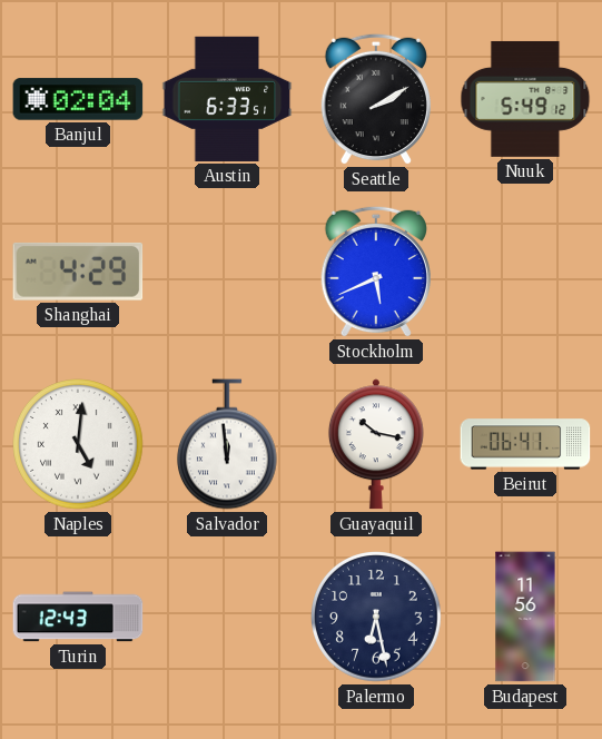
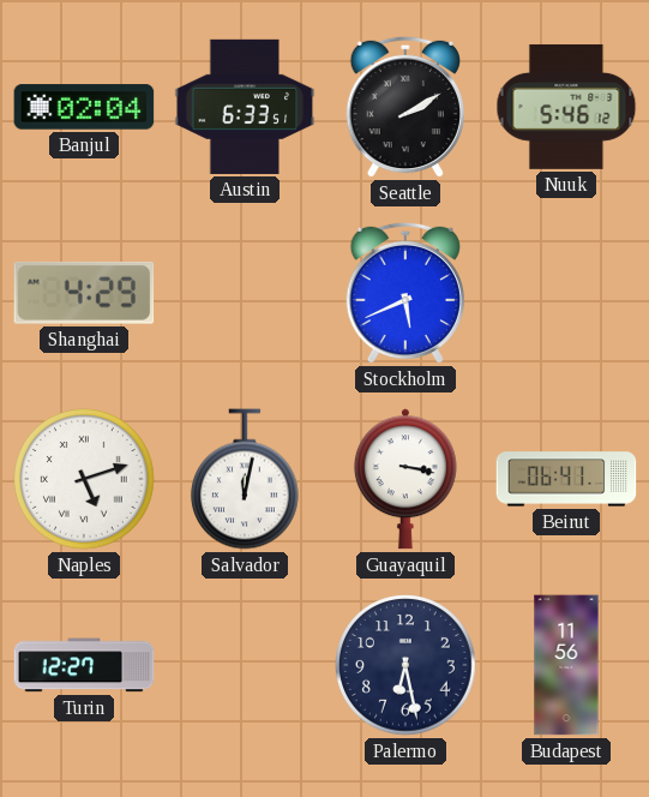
Nuuk: 5:49 -> 5:46 (566, 107)
Naples: 5:01 -> 5:12 (85, 480)
Salvador: 11:59 -> 12:02 (245, 479)
Guayaquil: 10:17 -> 3:17 (405, 479)
Turin: 12:43 -> 12:27 (84, 665)
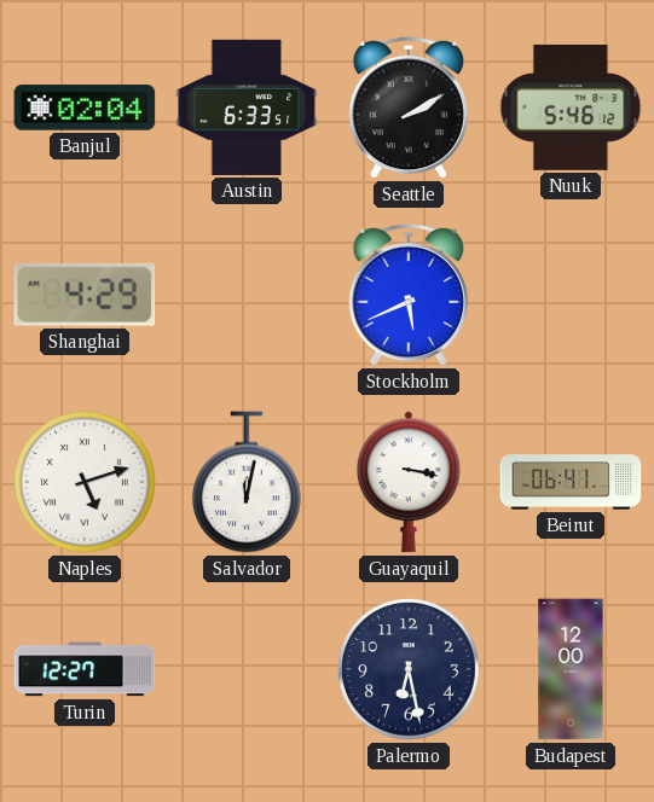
Budapest: 11:56 -> 12:00 (571, 669)
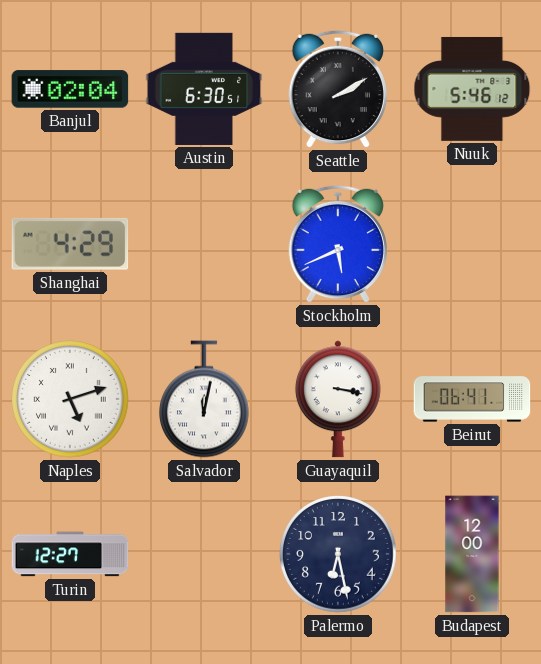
Austin: 6:33 -> 6:30 (204, 89)
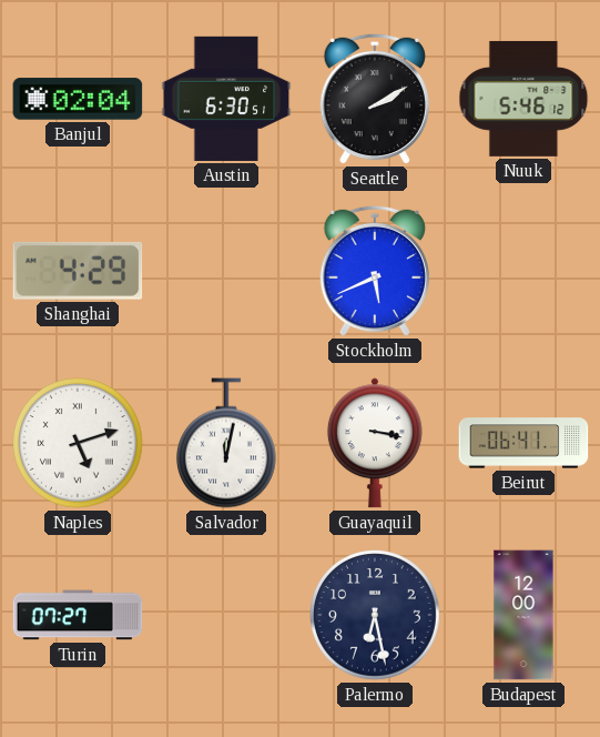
Turin: 12:27 -> 07:27 (78, 615)
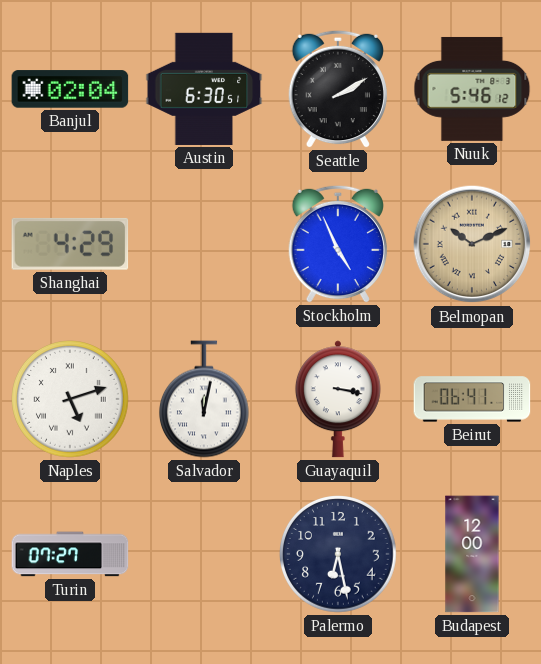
Stockholm: 5:41 -> 4:56 (338, 244)
Belmopan: none -> 10:11 (472, 244)
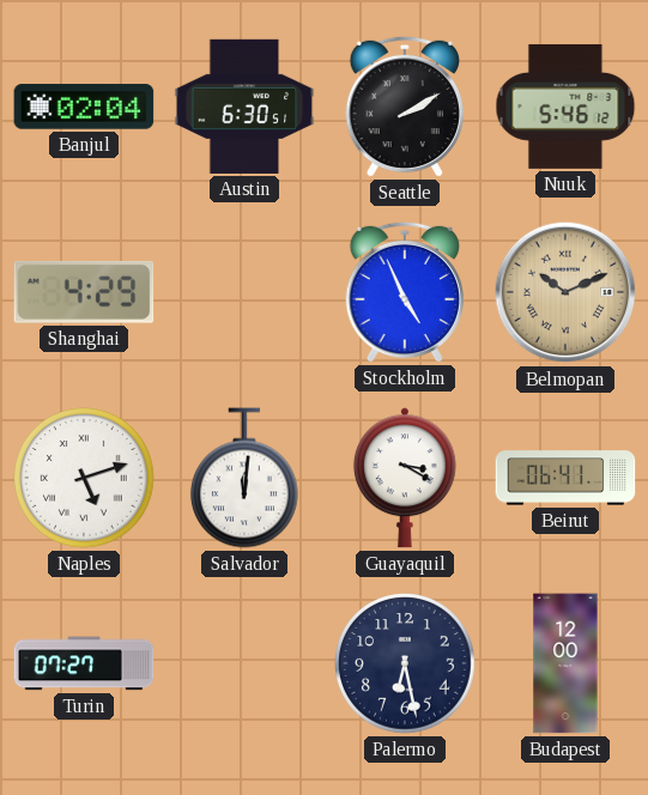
Salvador: 12:02 -> 12:01 (244, 478)
Guayaquil: 3:17 -> 3:20 (405, 478)
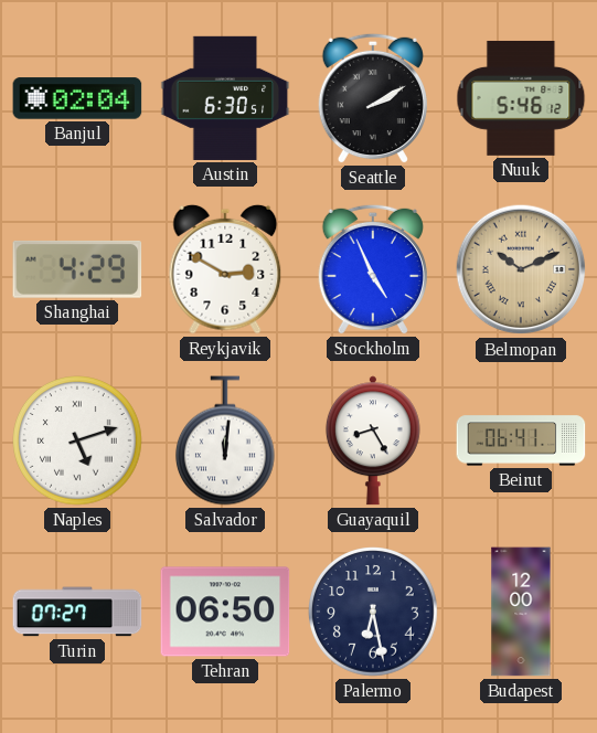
Reykjavik: none -> 2:50 (225, 269)
Guayaquil: 3:20 -> 8:25 (373, 440)
Tehran: none -> 06:50 (225, 612)
